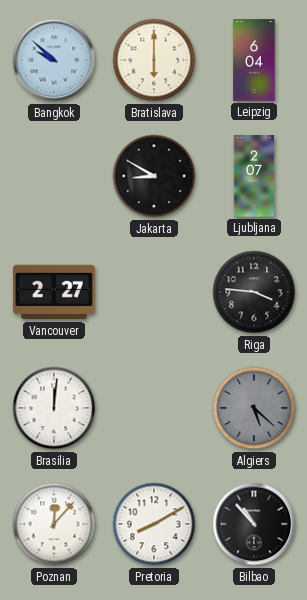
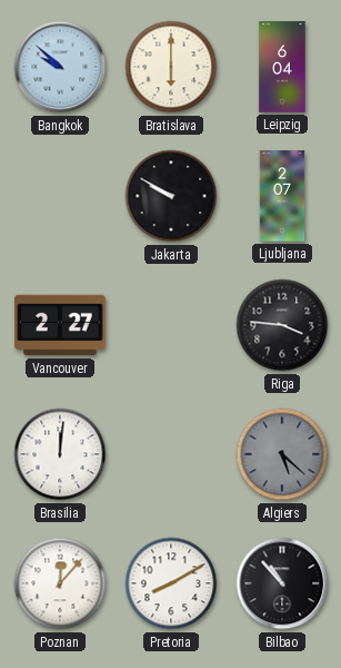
Jakarta: 8:50 -> 9:50 (171, 196)
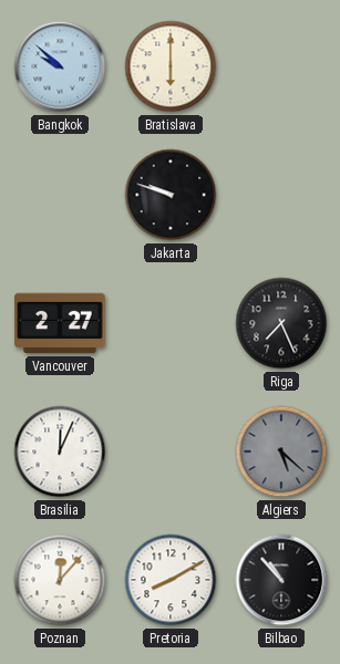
Leipzig: 6:04 -> none (282, 67)
Jakarta: 9:50 -> 9:48 (171, 195)
Ljubljana: 2:07 -> none (282, 196)
Riga: 3:46 -> 7:26 (281, 323)
Brasilia: 12:01 -> 12:04 (60, 452)
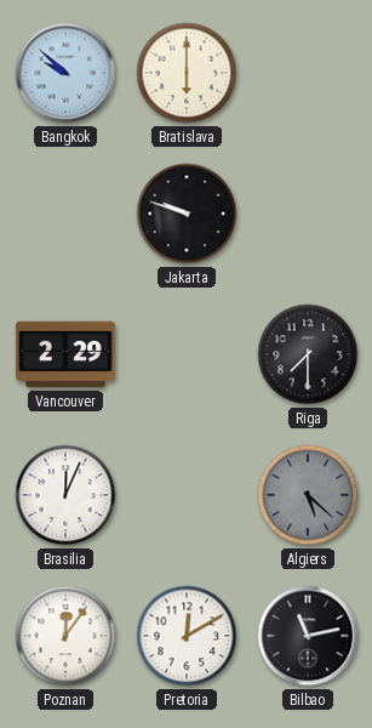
Vancouver: 2:27 -> 2:29 (65, 354)
Riga: 7:26 -> 7:30 (308, 354)
Poznan: 12:07 -> 12:06 (65, 636)
Pretoria: 8:10 -> 12:10 (187, 636)
Bilbao: 10:53 -> 11:13 (308, 636)
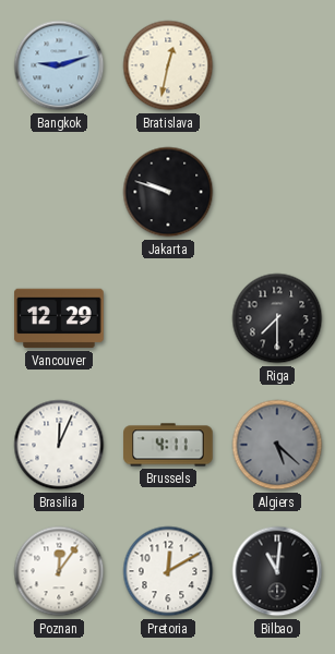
Bangkok: 9:52 -> 9:12 (59, 65)
Bratislava: 6:00 -> 12:32 (168, 65)
Vancouver: 2:29 -> 12:29 (59, 318)
Brussels: none -> 4:11 (168, 445)
Bilbao: 11:13 -> 11:01 (277, 571)
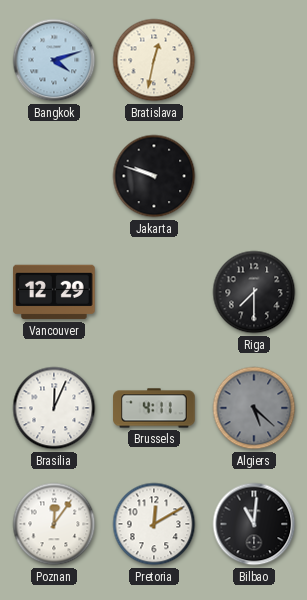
Bangkok: 9:12 -> 4:12 (54, 60)
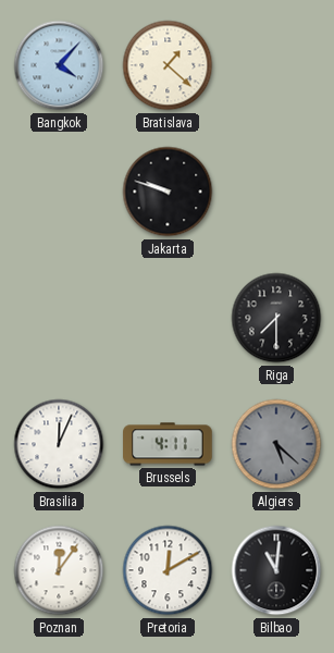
Bangkok: 4:12 -> 4:07 (59, 65)
Bratislava: 12:32 -> 1:22 (168, 65)
Vancouver: 12:29 -> none (54, 292)
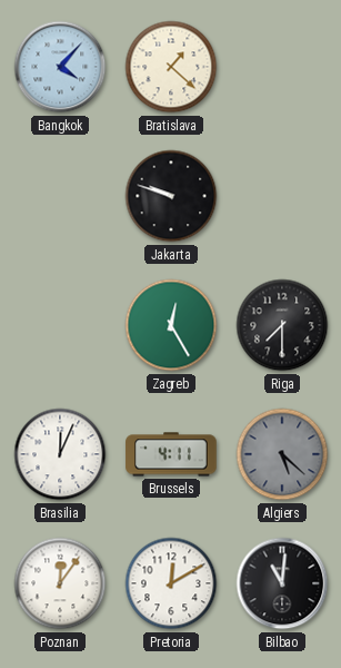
Zagreb: none -> 12:25 (171, 325)
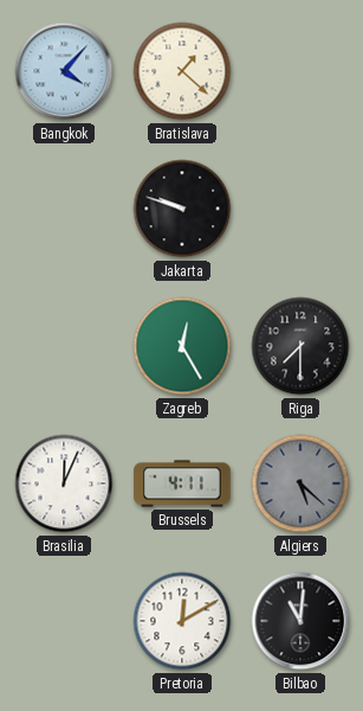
Poznan: 12:06 -> none (60, 583)
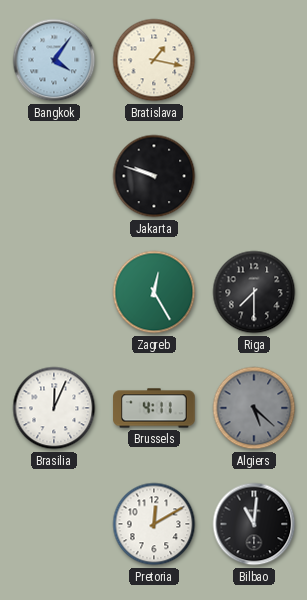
Bangkok: 4:07 -> 4:06 (54, 60)
Bratislava: 1:22 -> 1:17 (154, 60)
